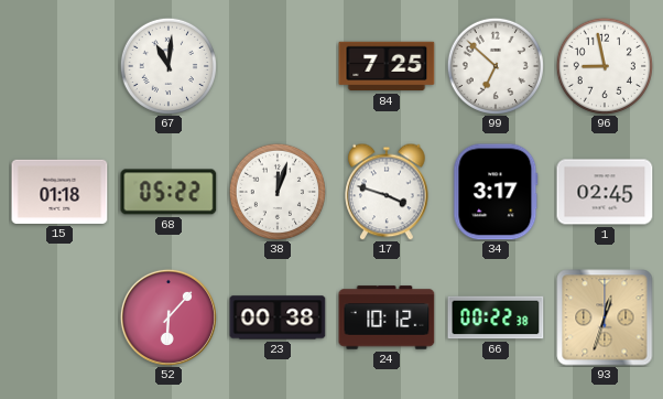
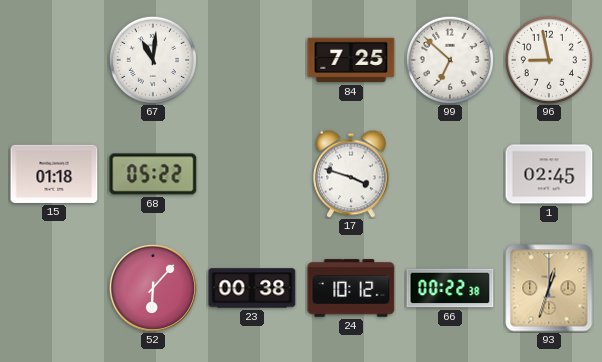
38: 12:03 -> none (278, 192)
34: 3:17 -> none (496, 192)
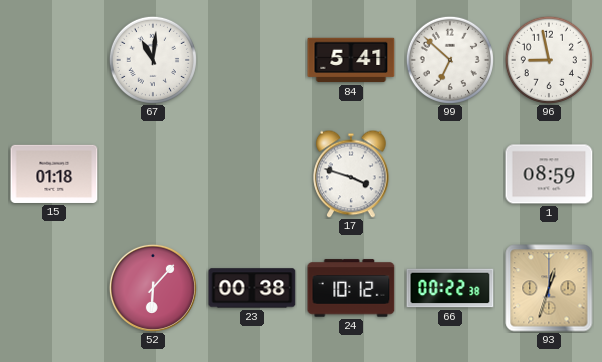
84: 7:25 -> 5:41 (351, 60)
68: 05:22 -> none (153, 174)
1: 02:45 -> 08:59 (549, 174)
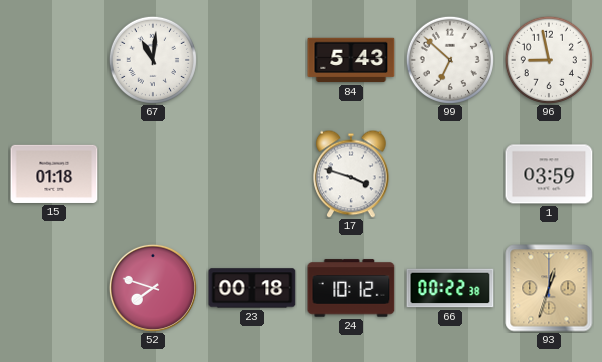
84: 5:41 -> 5:43 (351, 60)
1: 08:59 -> 03:59 (549, 174)
52: 6:07 -> 7:48 (153, 288)
23: 00:38 -> 00:18 (252, 288)
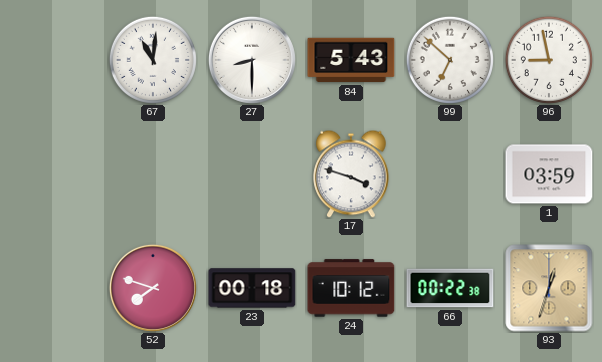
27: none -> 8:30 (252, 60)
15: 01:18 -> none (54, 174)
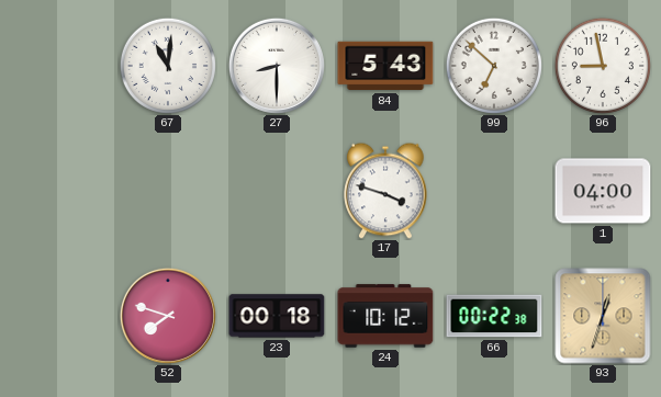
1: 03:59 -> 04:00 (603, 191)
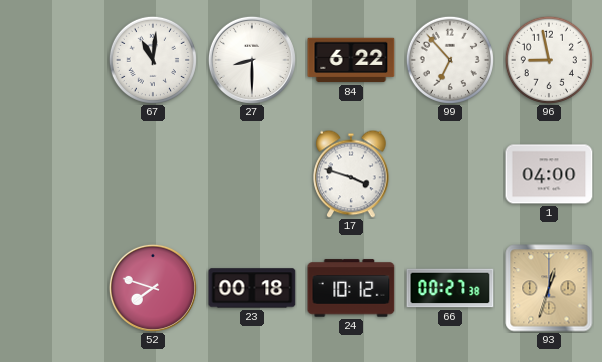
84: 5:43 -> 6:22 (351, 60)
99: 6:52 -> 6:53 (450, 60)
66: 00:22 -> 00:27 (450, 288)
